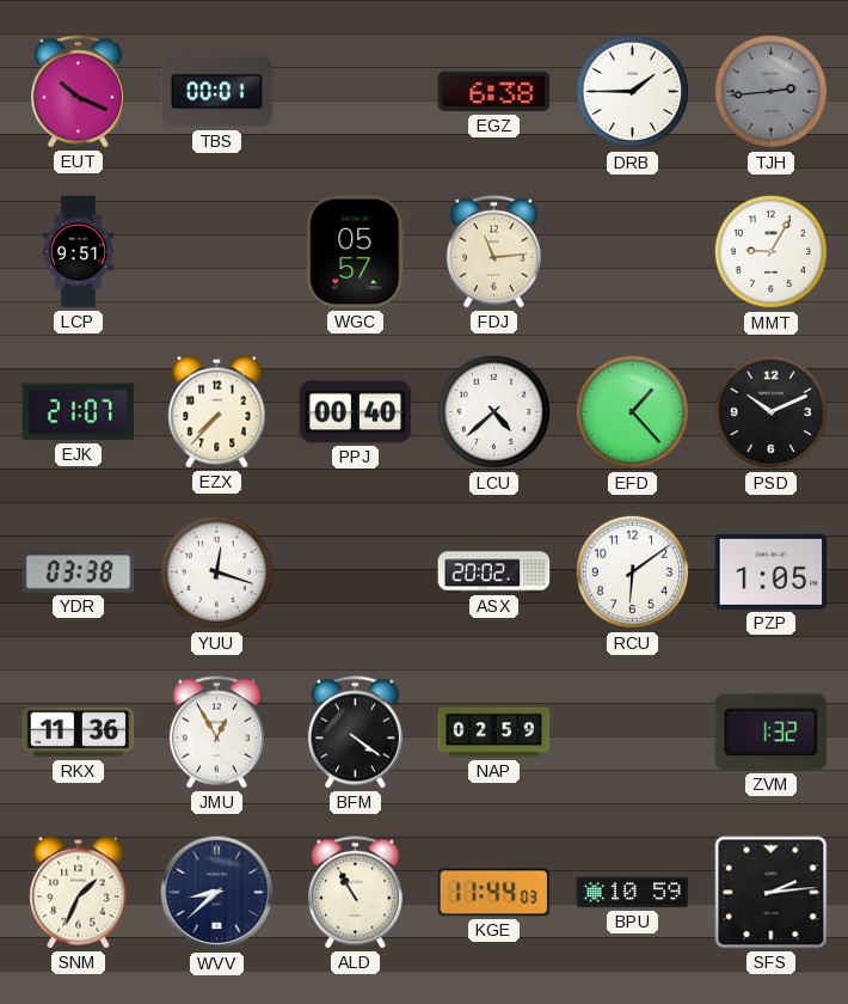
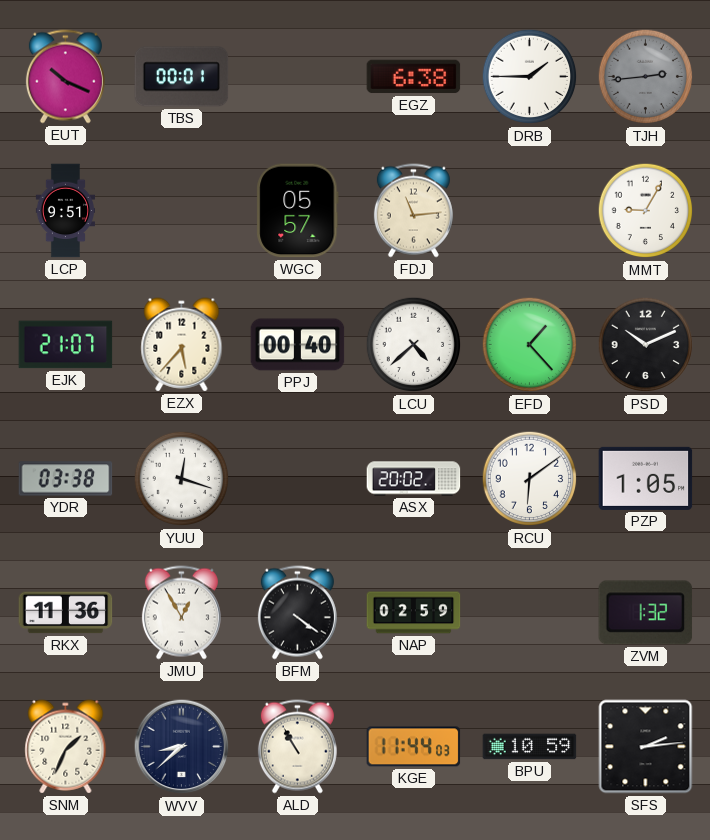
EZX: 7:37 -> 5:37 (182, 345)
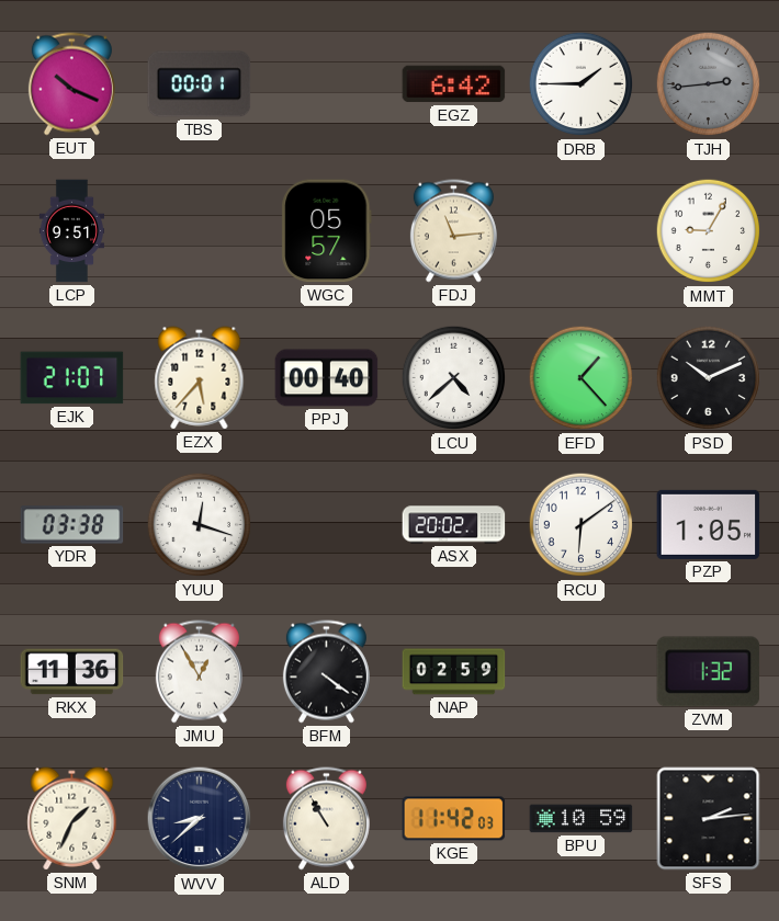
EGZ: 6:38 -> 6:42 (454, 84)
KGE: 11:44 -> 11:42 (454, 819)
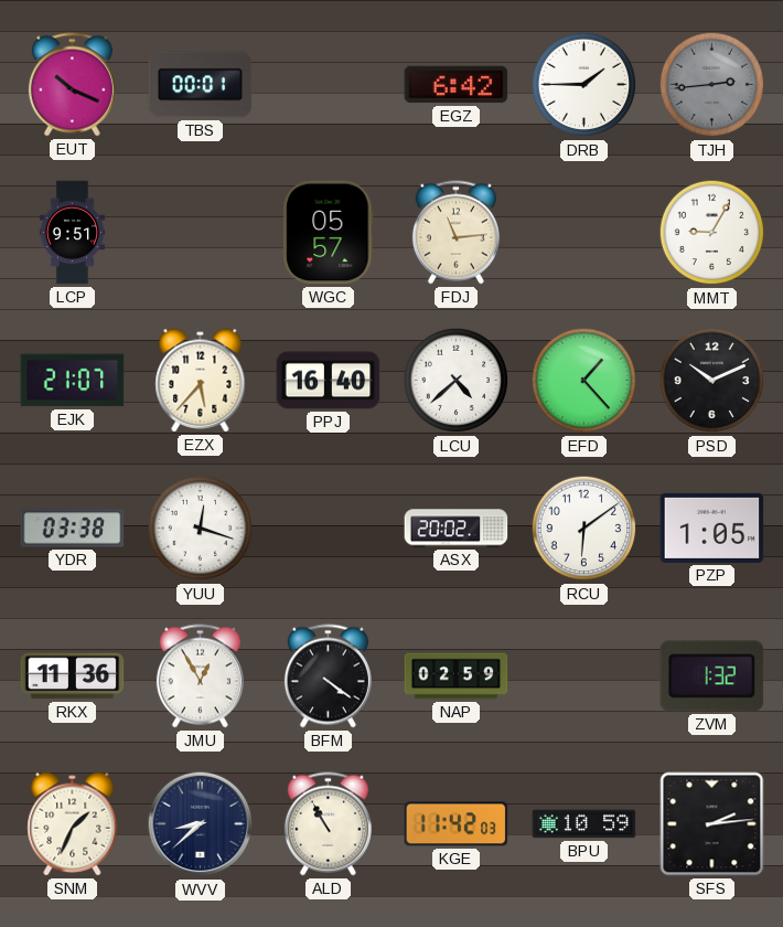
PPJ: 00:40 -> 16:40 (329, 381)
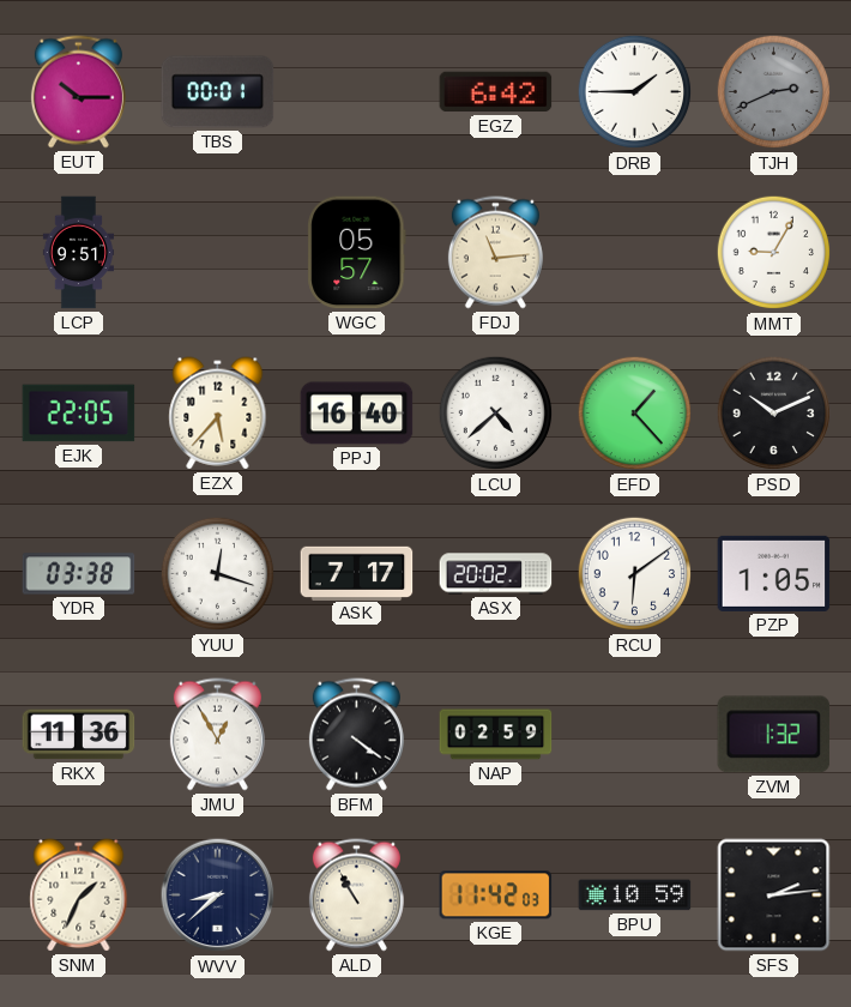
EUT: 10:19 -> 10:15 (78, 92)
TJH: 2:44 -> 2:41 (774, 92)
EJK: 21:07 -> 22:05 (79, 414)
ASK: none -> 7:17 (357, 573)
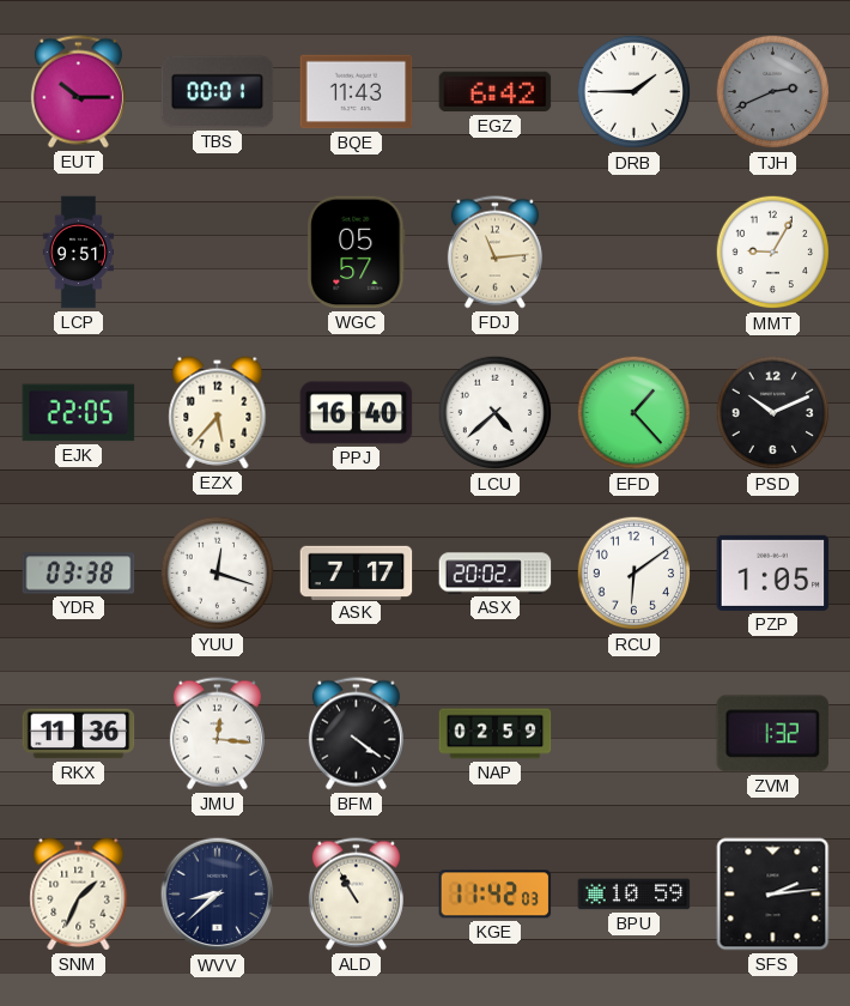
BQE: none -> 11:43 (357, 92)
JMU: 12:55 -> 12:16 (217, 734)
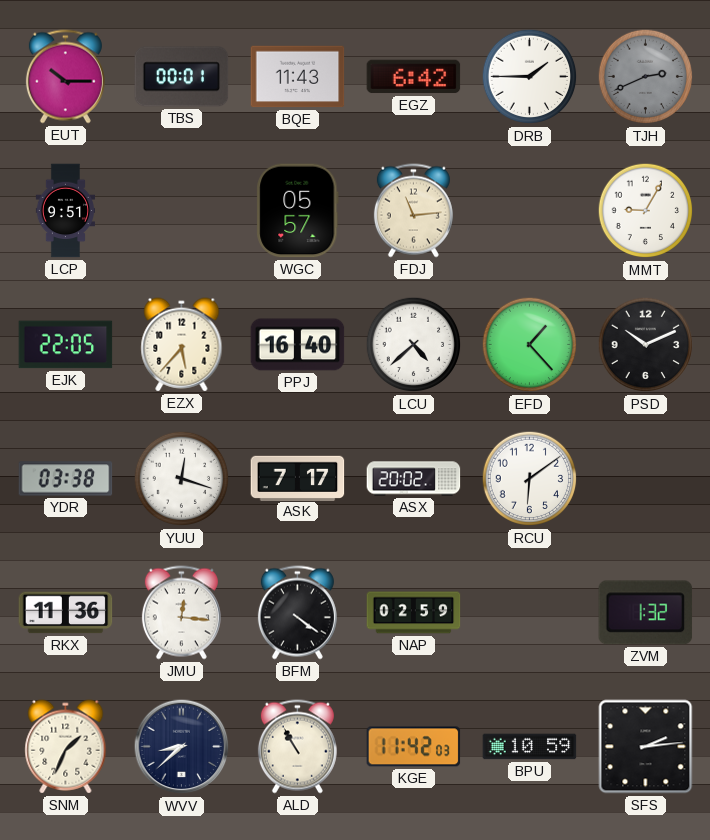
PZP: 1:05 -> none (773, 572)
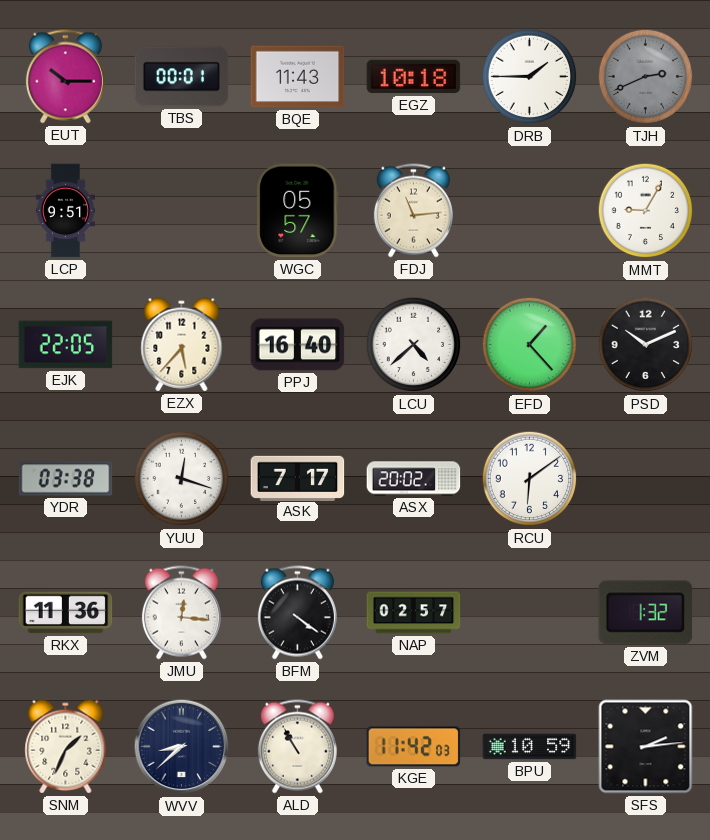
EGZ: 6:42 -> 10:18 (414, 77)
NAP: 02:59 -> 02:57 (414, 613)
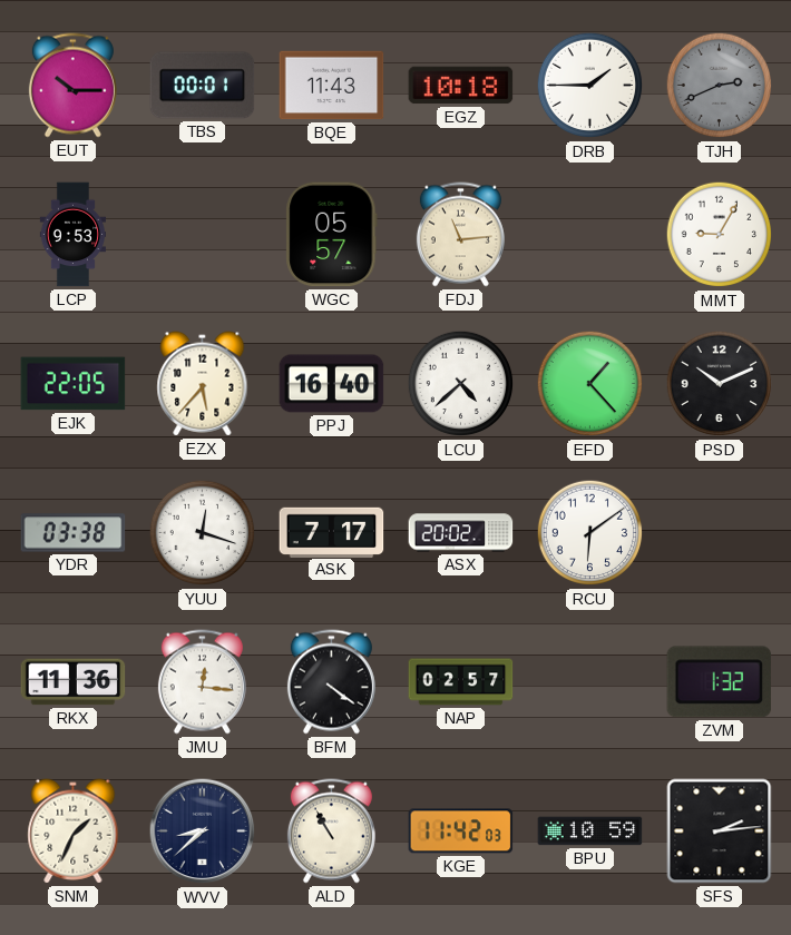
LCP: 9:51 -> 9:53 (74, 235)
